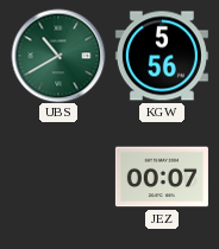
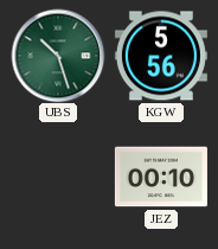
UBS: 10:40 -> 10:27 (58, 56)
JEZ: 00:07 -> 00:10 (161, 177)
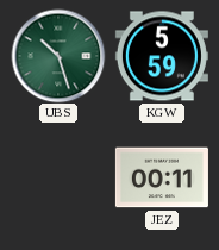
KGW: 5:56 -> 5:59 (162, 56)
JEZ: 00:10 -> 00:11 (162, 177)
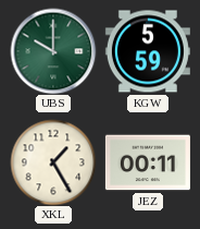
UBS: 10:27 -> 10:00 (53, 51)
XKL: none -> 1:25 (53, 162)
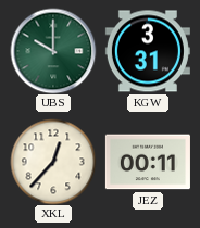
KGW: 5:59 -> 3:31 (148, 51)
XKL: 1:25 -> 12:37 (53, 162)
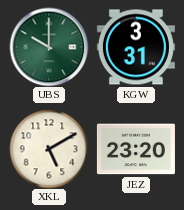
XKL: 12:37 -> 5:10 (49, 149)
JEZ: 00:11 -> 23:20 (136, 149)
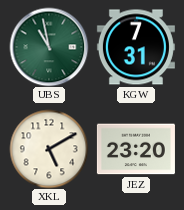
UBS: 10:00 -> 10:58 (49, 47)
KGW: 3:31 -> 7:31 (136, 47)
